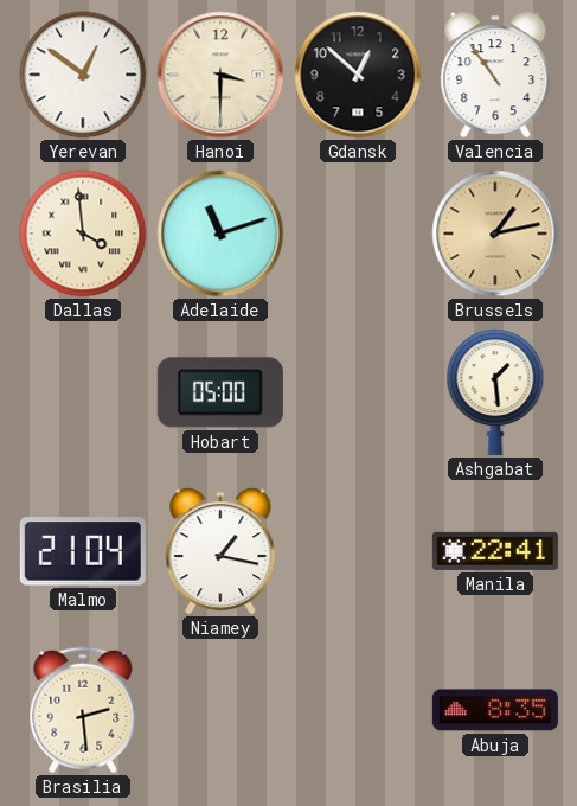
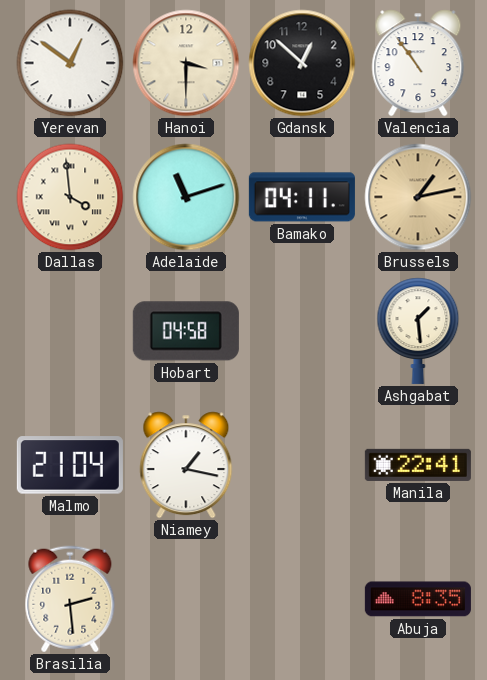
Bamako: none -> 04:11 (302, 197)
Hobart: 05:00 -> 04:58 (186, 331)
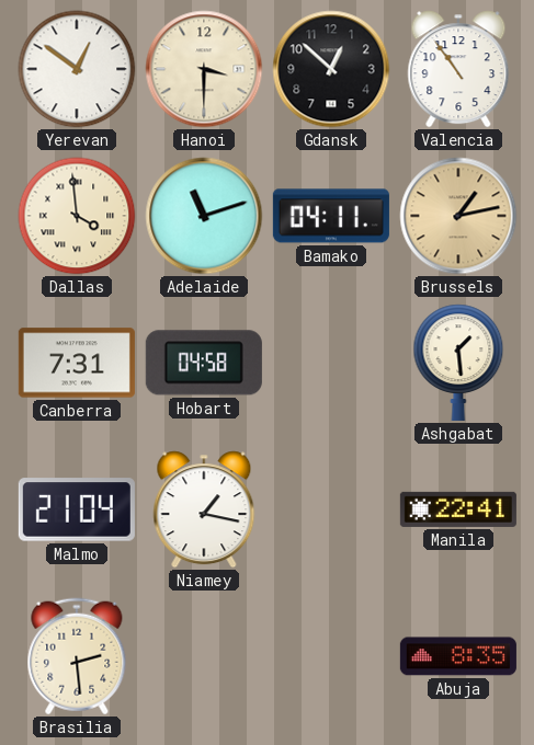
Canberra: none -> 7:31 (77, 363)
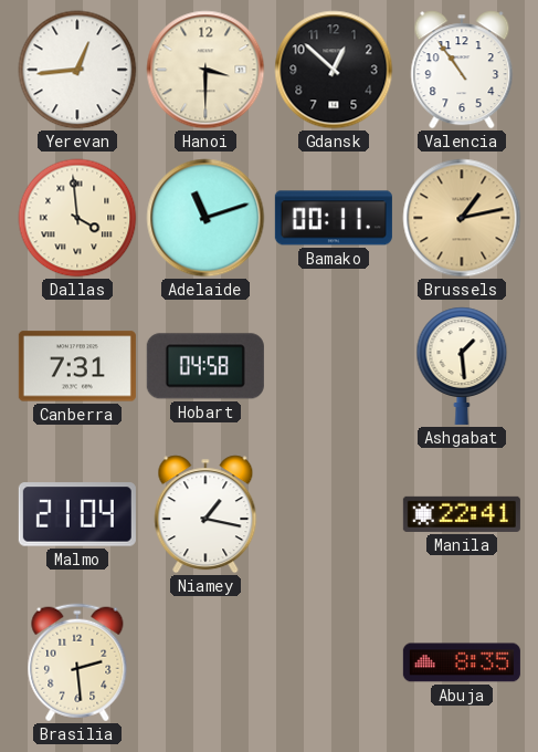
Yerevan: 12:51 -> 12:44 (77, 70)
Bamako: 04:11 -> 00:11 (334, 218)
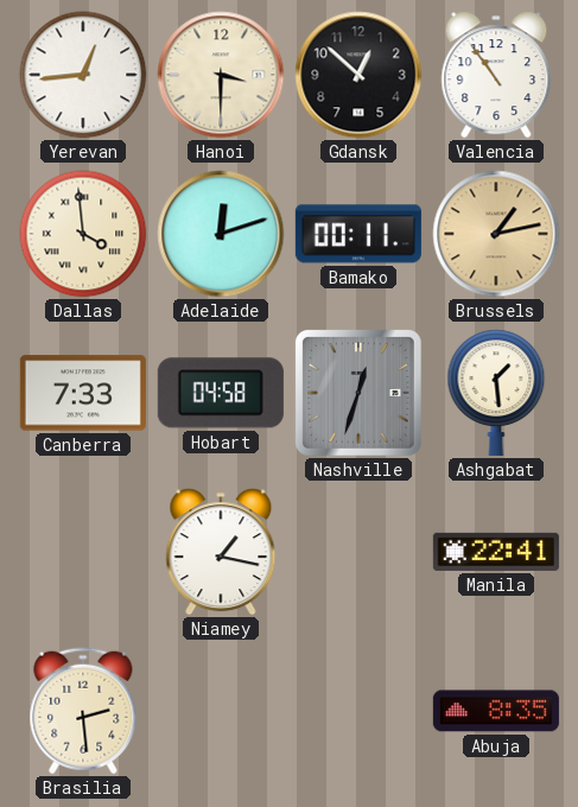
Adelaide: 11:12 -> 12:12 (221, 234)
Canberra: 7:31 -> 7:33 (83, 393)
Nashville: none -> 12:33 (358, 393)
Malmo: 21:04 -> none (77, 514)
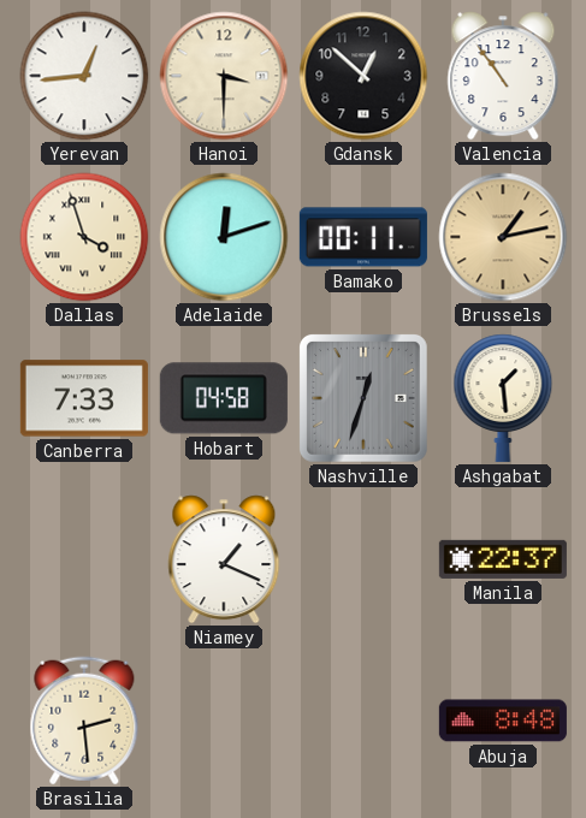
Dallas: 3:59 -> 3:57 (84, 237)
Niamey: 1:17 -> 1:19 (224, 559)
Manila: 22:41 -> 22:37 (503, 559)
Abuja: 8:35 -> 8:48 (503, 721)
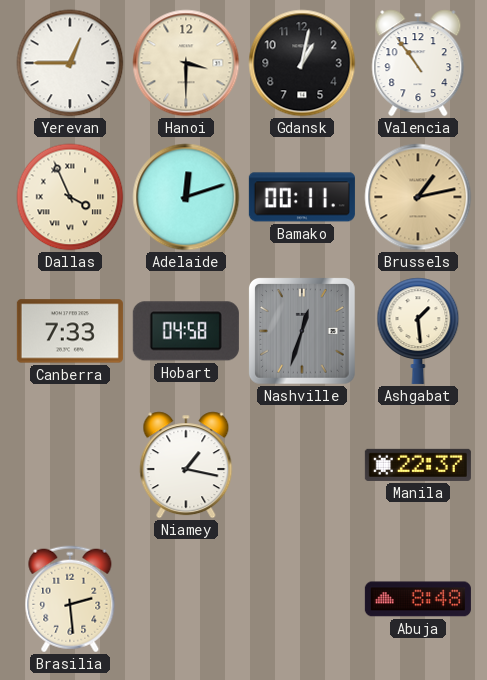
Yerevan: 12:44 -> 12:45 (70, 63)
Gdansk: 12:52 -> 1:02 (302, 63)
Dallas: 3:57 -> 3:56 (70, 197)
Niamey: 1:19 -> 1:17 (186, 465)
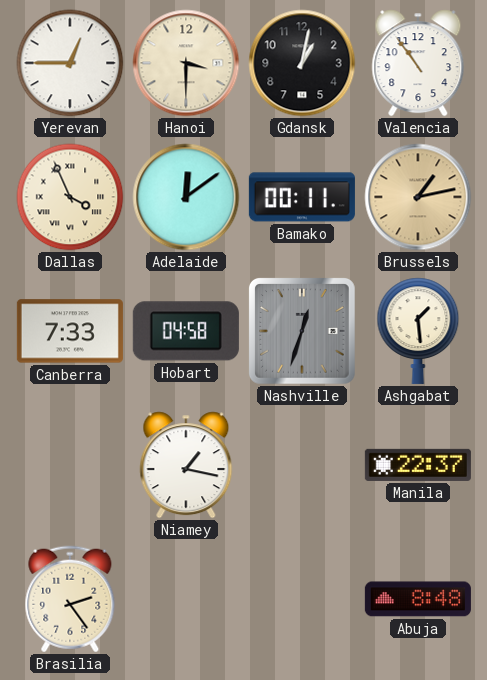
Adelaide: 12:12 -> 12:09 (186, 197)
Brasilia: 2:29 -> 2:24 (70, 599)
